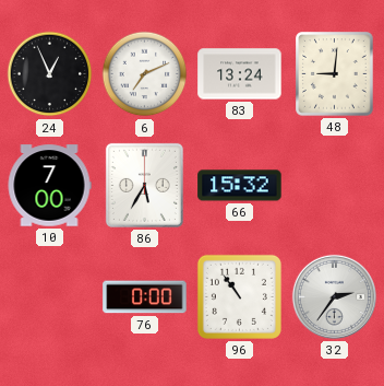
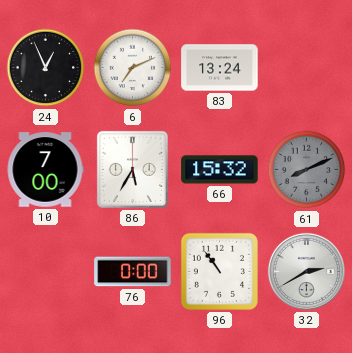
48: 9:01 -> none (335, 74)
61: none -> 8:11 (307, 170)
32: 2:36 -> 2:40 (306, 271)
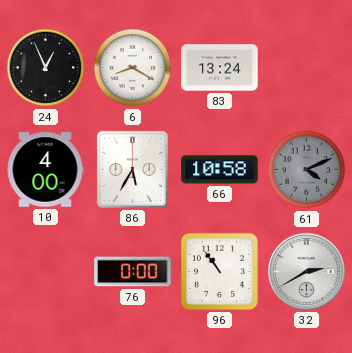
6: 7:11 -> 8:20 (133, 68)
10: 7:00 -> 4:00 (45, 170)
66: 15:32 -> 10:58 (220, 170)
61: 8:11 -> 4:11 (307, 170)
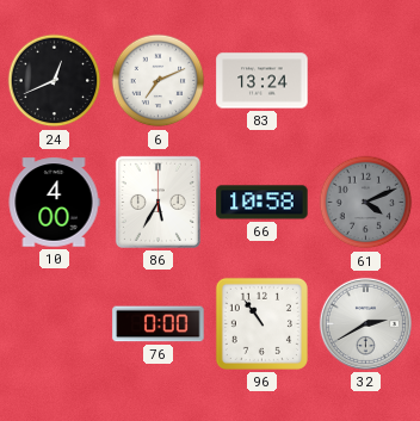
24: 12:56 -> 12:41 (55, 81)
6: 8:20 -> 7:11 (159, 81)
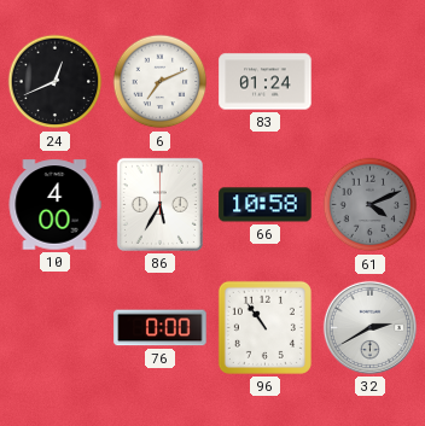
83: 13:24 -> 01:24 (266, 82)
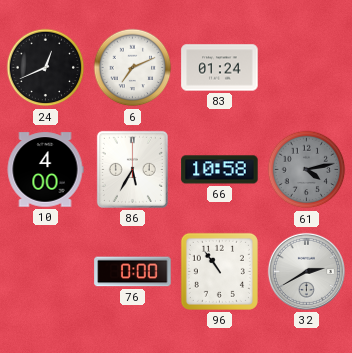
61: 4:11 -> 4:13 (307, 170)
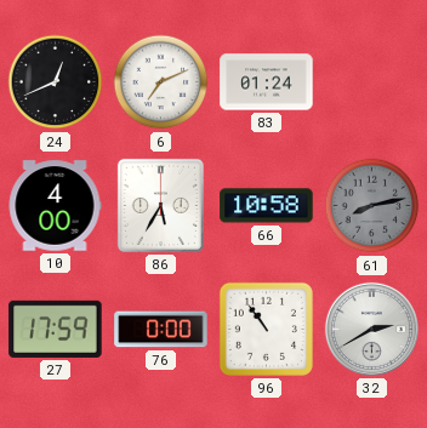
61: 4:13 -> 8:13 (372, 206)
27: none -> 17:59 (56, 329)
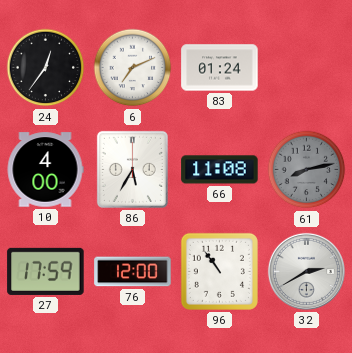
24: 12:41 -> 12:36 (46, 68)
66: 10:58 -> 11:08 (220, 170)
76: 0:00 -> 12:00 (133, 272)
